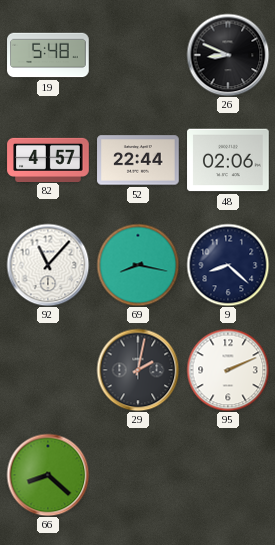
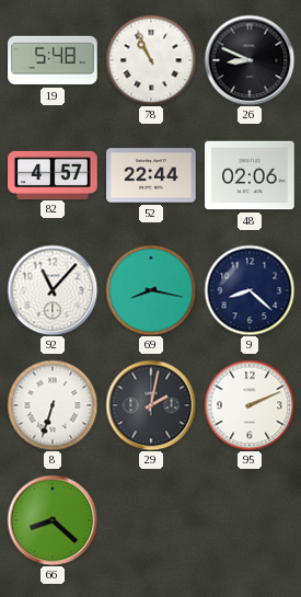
78: none -> 10:56 (151, 60)
8: none -> 6:33 (53, 405)
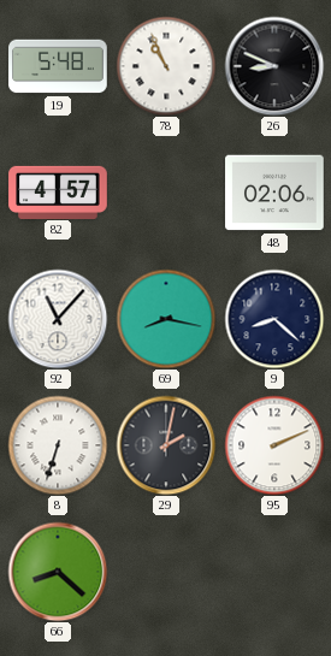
52: 22:44 -> none (151, 175)
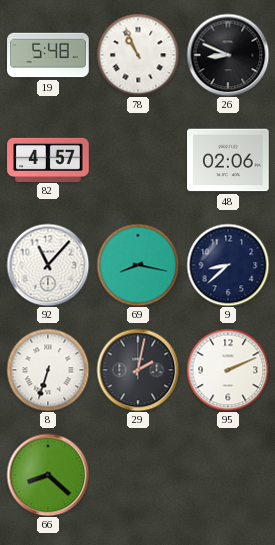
9: 8:22 -> 8:38 (228, 265)
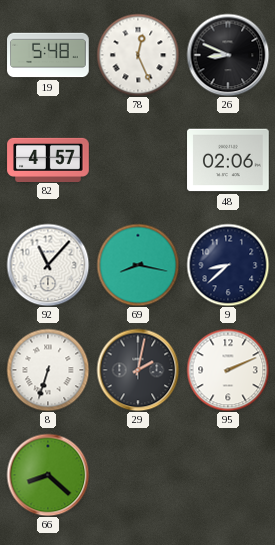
78: 10:56 -> 12:26 (138, 55)
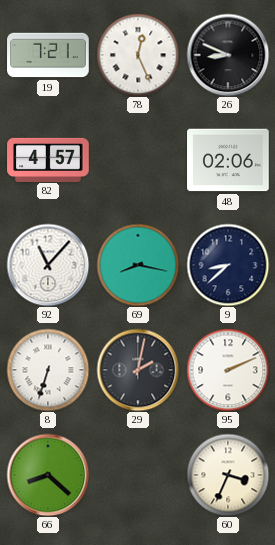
19: 5:48 -> 7:21 (48, 55)
60: none -> 3:34 (228, 475)
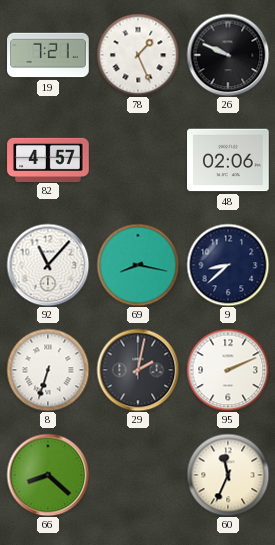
78: 12:26 -> 1:26 (138, 55)
26: 8:49 -> 9:49 (228, 55)
60: 3:34 -> 11:34 (228, 475)
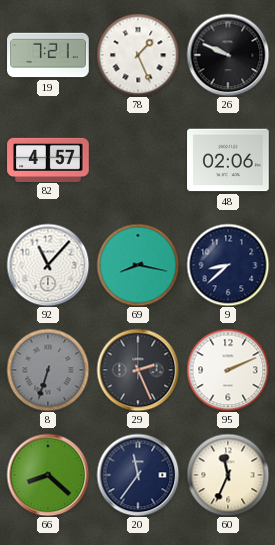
8 dial: white -> grey (48, 370)
29: 2:02 -> 2:26 (138, 370)
20: none -> 11:36 (138, 475)
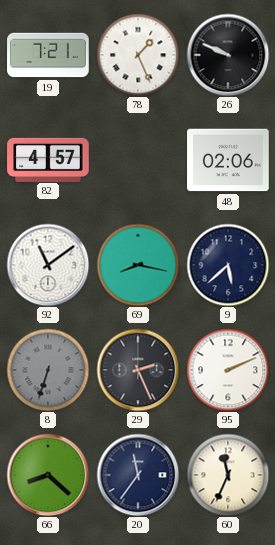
92: 11:07 -> 11:09 (48, 265)
9: 8:38 -> 5:38 (228, 265)
